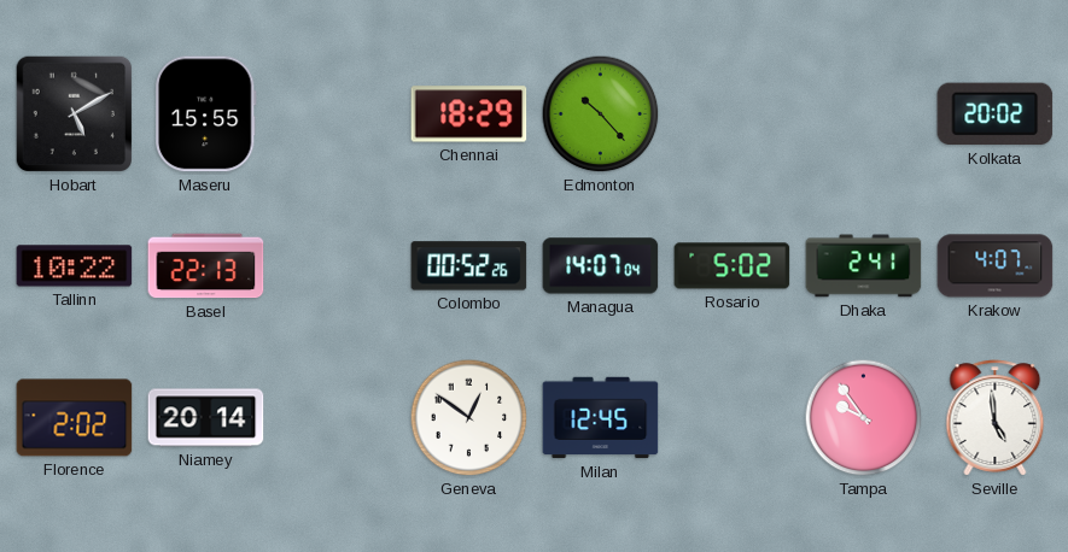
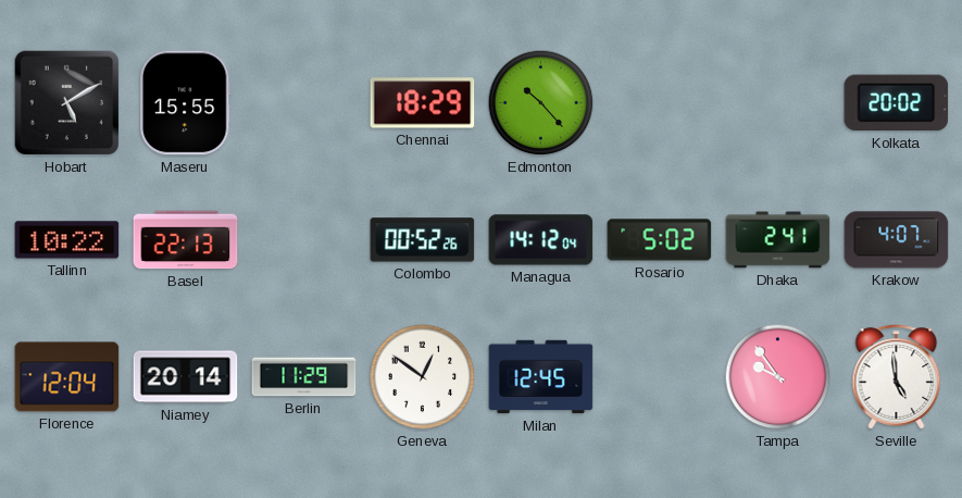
Managua: 14:07 -> 14:12 (541, 240)
Florence: 2:02 -> 12:04 (67, 377)
Berlin: none -> 11:29 (304, 377)
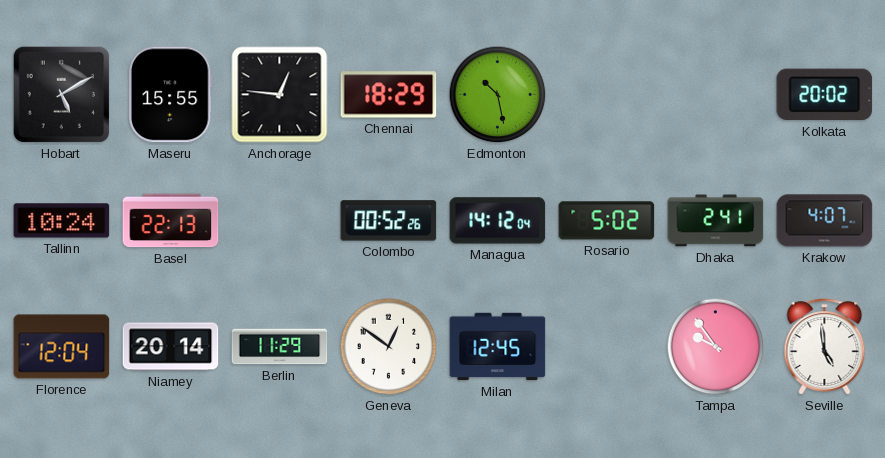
Anchorage: none -> 12:46 (280, 95)
Edmonton: 10:23 -> 10:28 (498, 95)
Tallinn: 10:22 -> 10:24 (62, 221)
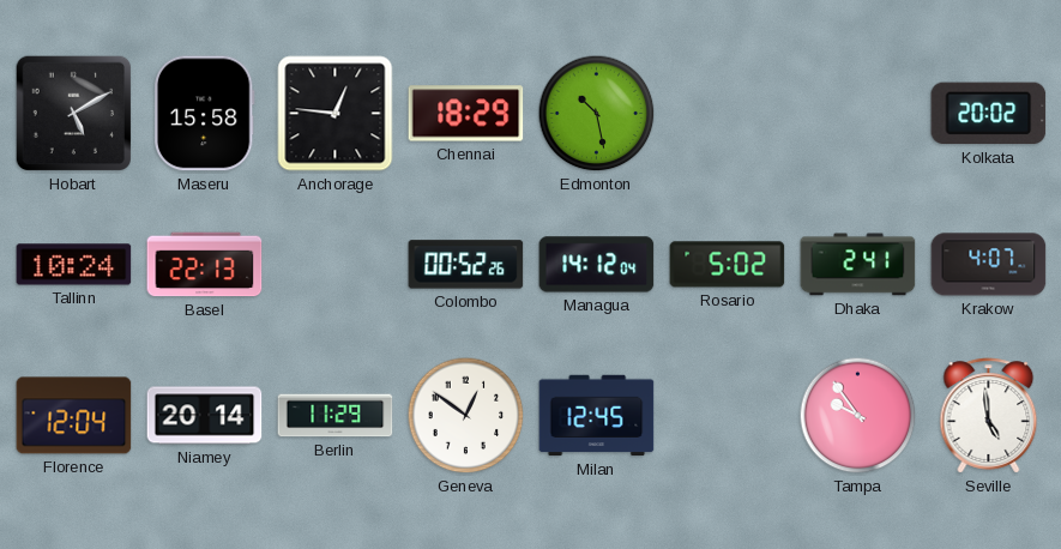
Maseru: 15:55 -> 15:58 (204, 114)
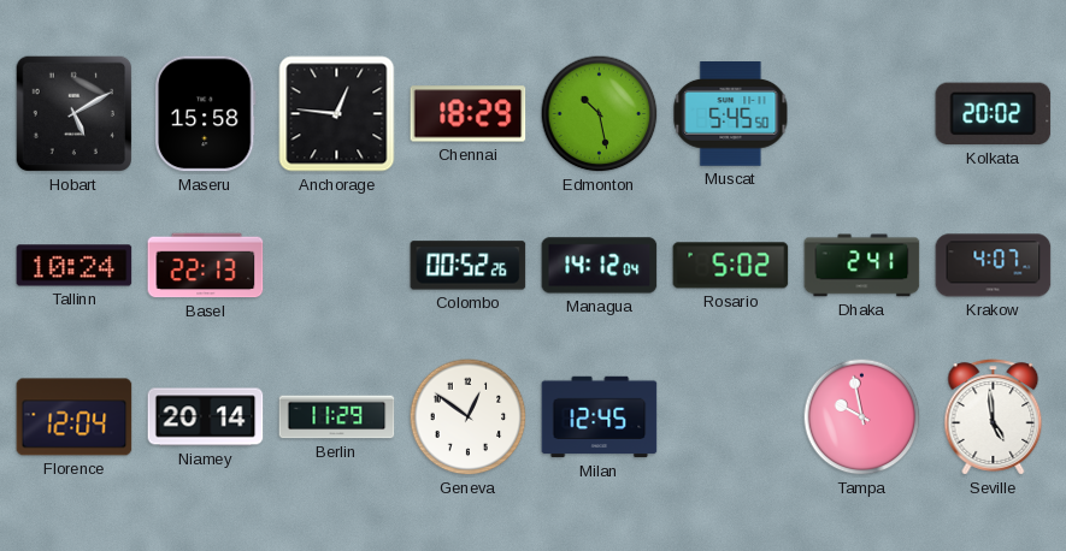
Muscat: none -> 5:45 (731, 114)
Tampa: 9:54 -> 9:58 (862, 417)
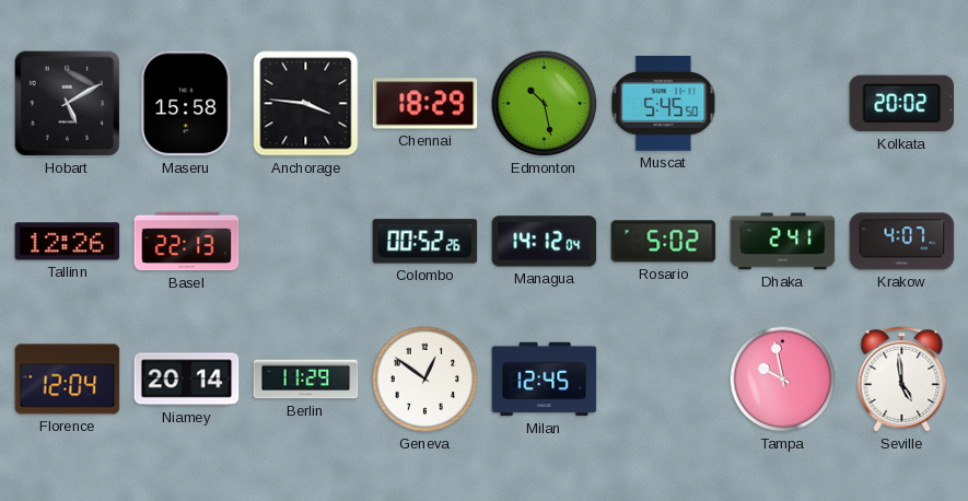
Anchorage: 12:46 -> 3:46 (306, 104)
Tallinn: 10:24 -> 12:26 (68, 242)
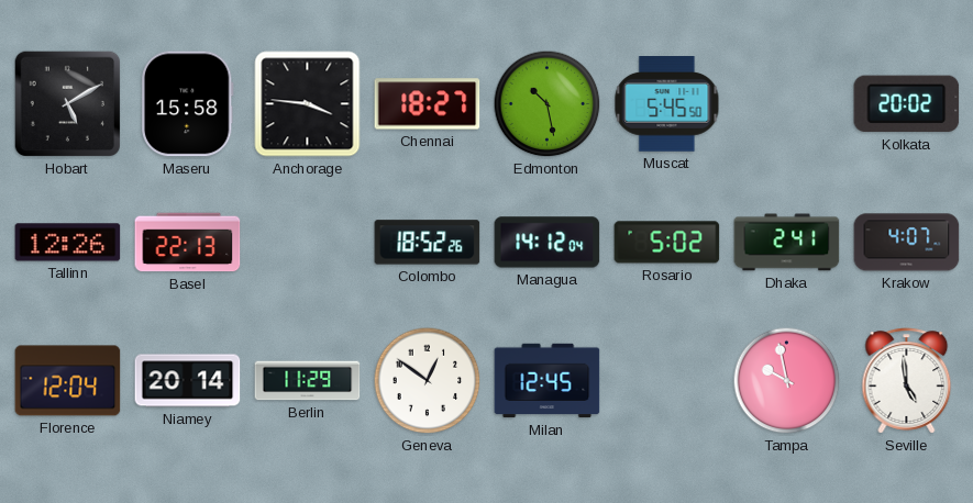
Chennai: 18:29 -> 18:27 (428, 104)
Colombo: 00:52 -> 18:52 (428, 243)
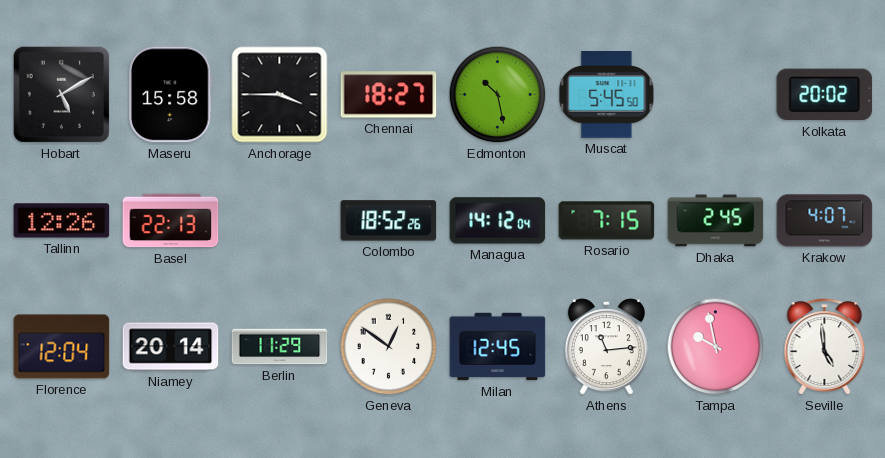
Anchorage: 3:46 -> 3:45 (280, 95)
Rosario: 5:02 -> 7:15 (607, 221)
Dhaka: 2:41 -> 2:45 (716, 221)
Athens: none -> 11:14 (606, 347)
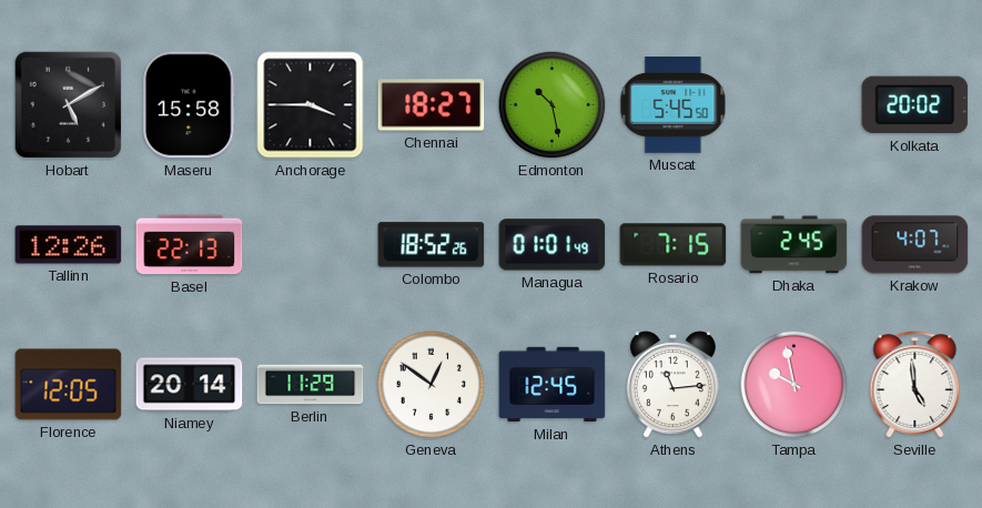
Managua: 14:12 -> 01:01 (553, 245)
Florence: 12:04 -> 12:05 (69, 385)
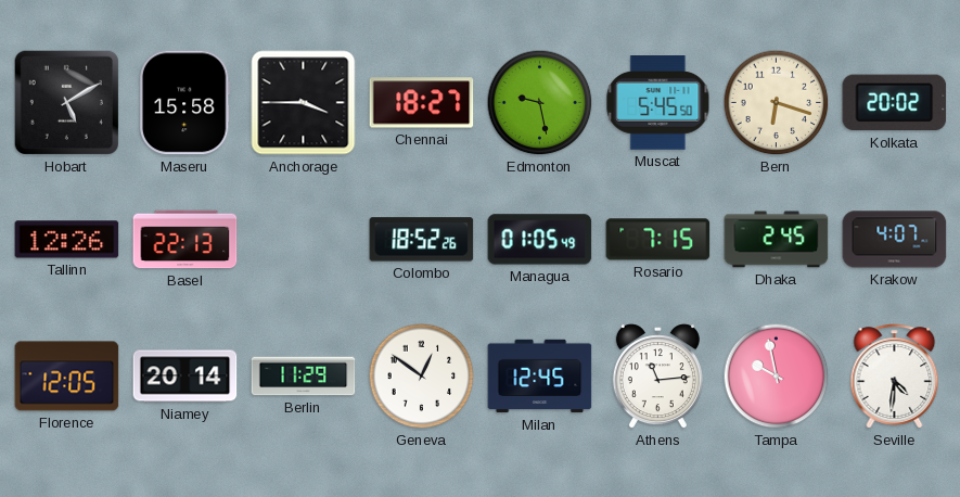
Edmonton: 10:28 -> 9:28 (540, 103)
Bern: none -> 6:18 (777, 103)
Managua: 01:01 -> 01:05 (540, 240)
Seville: 4:59 -> 4:31 (895, 377)
